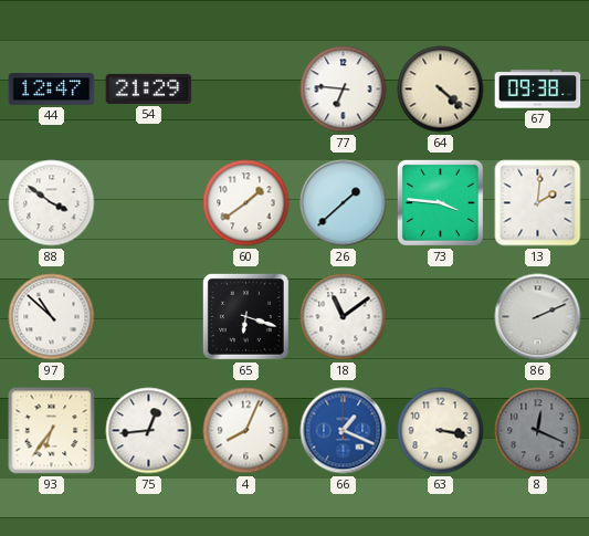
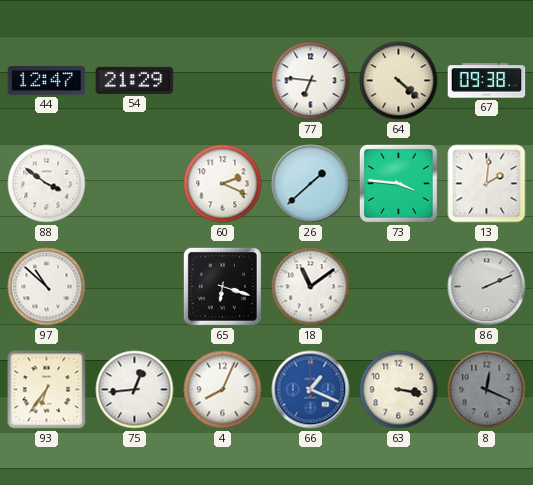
60: 1:39 -> 2:19 (223, 184)
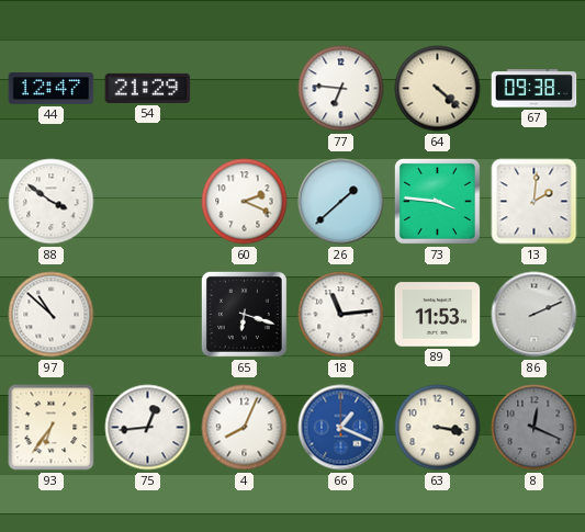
18: 11:09 -> 11:14 (341, 315)
89: none -> 11:53 (438, 315)
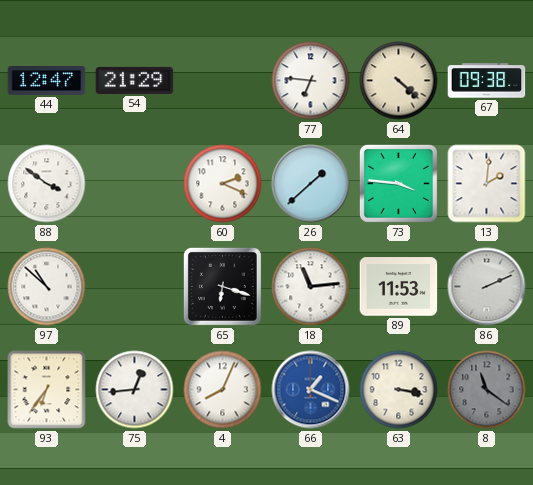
8: 12:19 -> 11:21 (487, 390)
